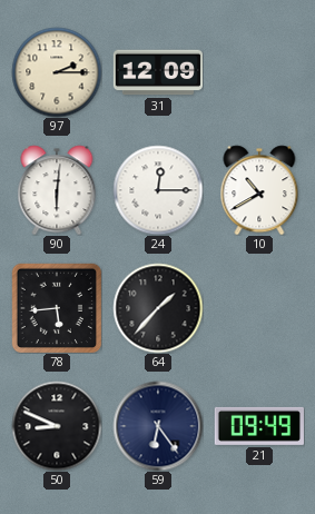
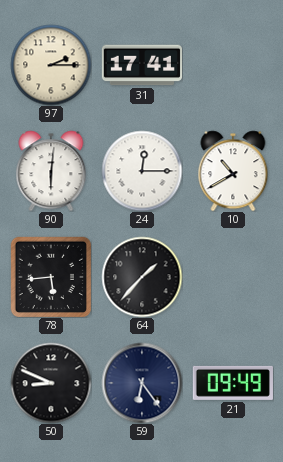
31: 12:09 -> 17:41 (141, 65)
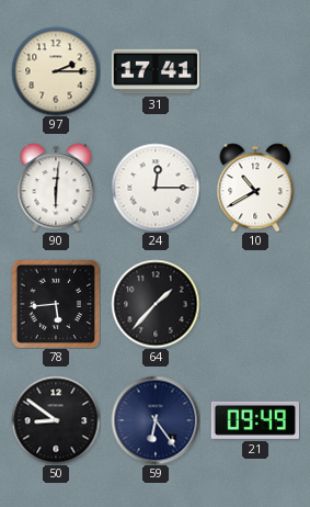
50: 8:49 -> 8:51 (56, 420)
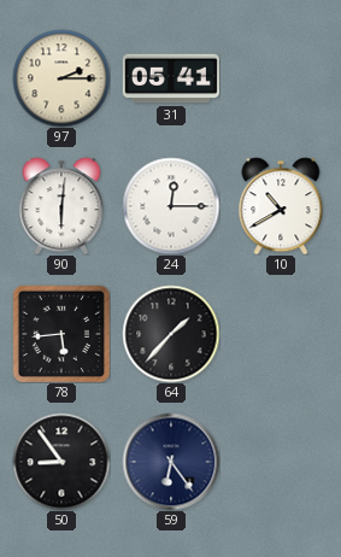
31: 17:41 -> 05:41 (170, 78)
50: 8:51 -> 8:54 (61, 462)
21: 09:49 -> none (255, 420)
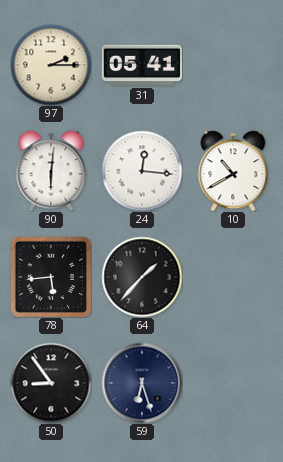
24: 12:15 -> 12:16 (142, 171)
59: 6:24 -> 6:27 (142, 383)
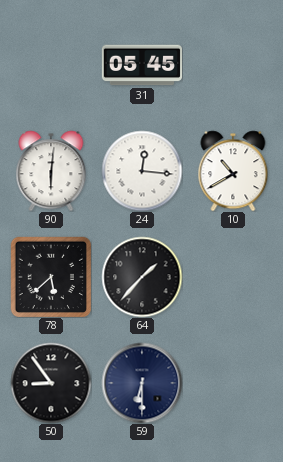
97: 2:15 -> none (51, 65)
31: 05:41 -> 05:45 (141, 65)
78: 5:44 -> 5:38 (51, 277)
59: 6:27 -> 6:30 (142, 383)
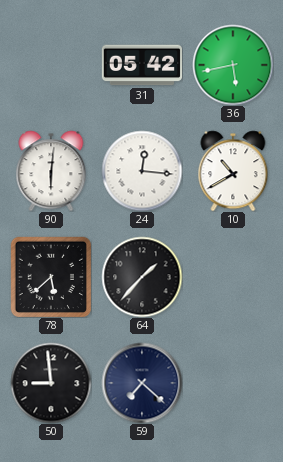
31: 05:45 -> 05:42 (141, 65)
36: none -> 5:43 (233, 65)
50: 8:54 -> 8:59 (51, 383)
59: 6:30 -> 7:22 (142, 383)
